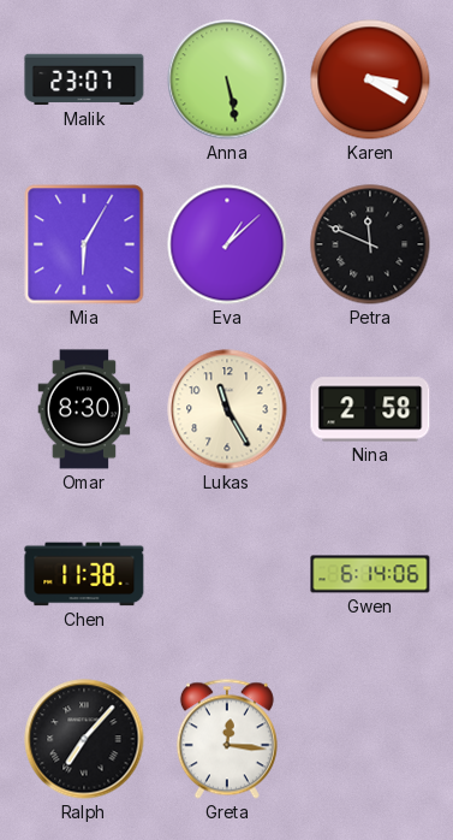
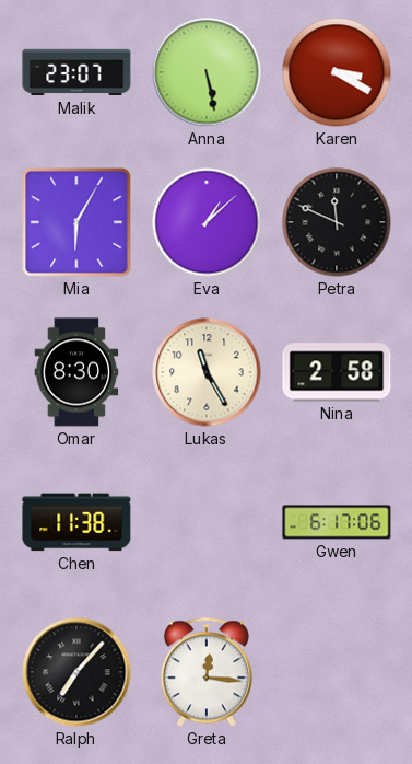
Gwen: 6:14 -> 6:17 (337, 522)
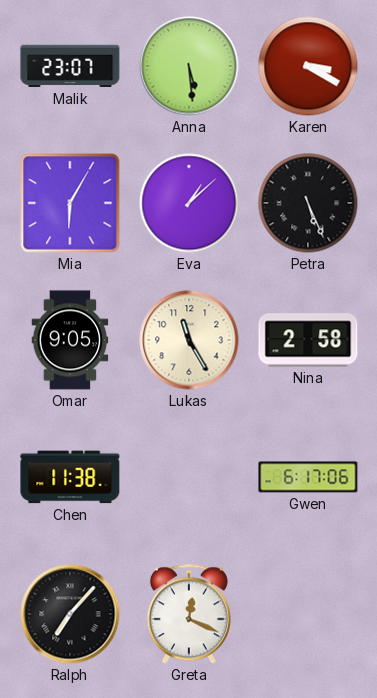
Anna: 5:28 -> 5:29 (189, 66)
Petra: 11:49 -> 5:26 (308, 203)
Omar: 8:30 -> 9:05 (70, 340)
Greta: 12:16 -> 12:19 (189, 614)
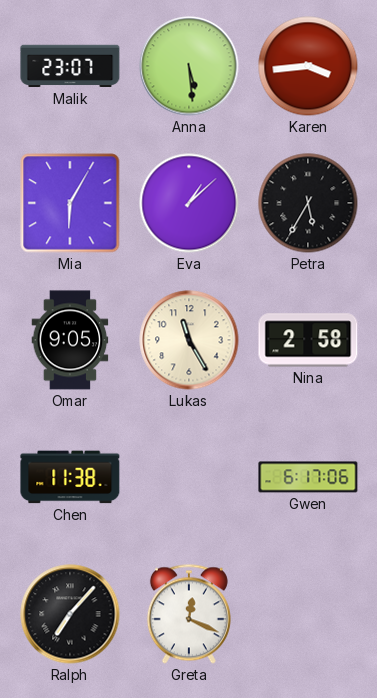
Karen: 3:20 -> 3:44 (308, 66)
Petra: 5:26 -> 5:35 (308, 203)
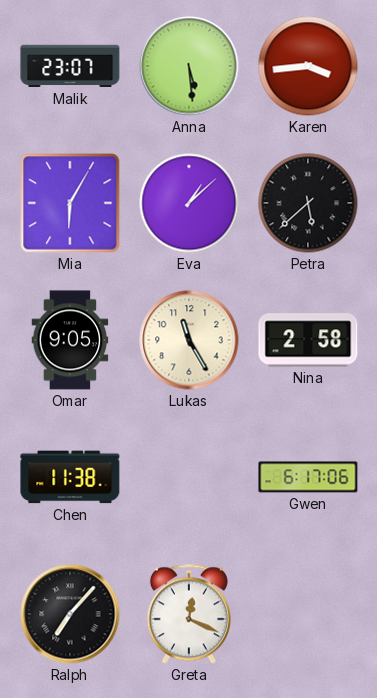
Petra: 5:35 -> 5:38 (308, 203)
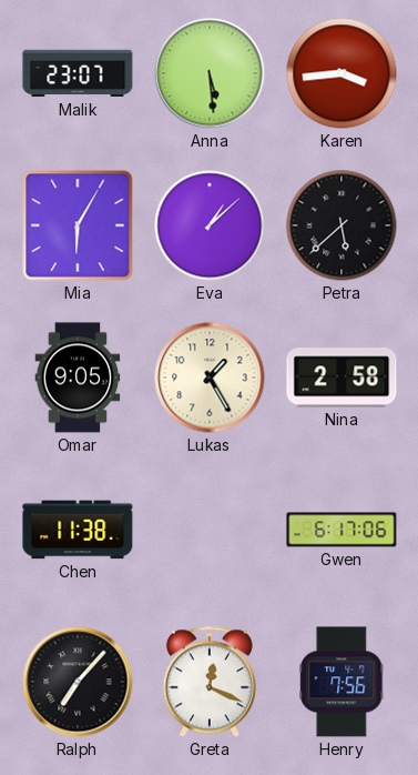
Lukas: 11:25 -> 1:25 (210, 378)
Henry: none -> 7:56 (341, 682)
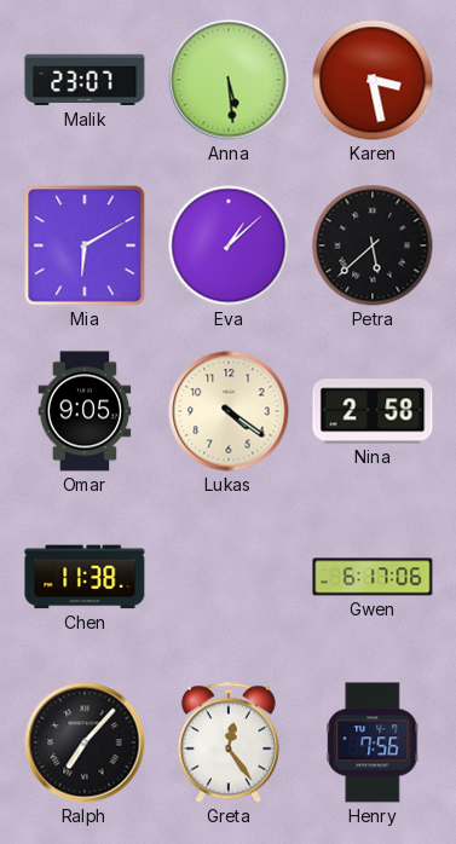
Karen: 3:44 -> 3:28 (373, 80)
Mia: 6:05 -> 6:10 (85, 245)
Lukas: 1:25 -> 4:21 (229, 411)
Greta: 12:19 -> 12:24 (229, 742)
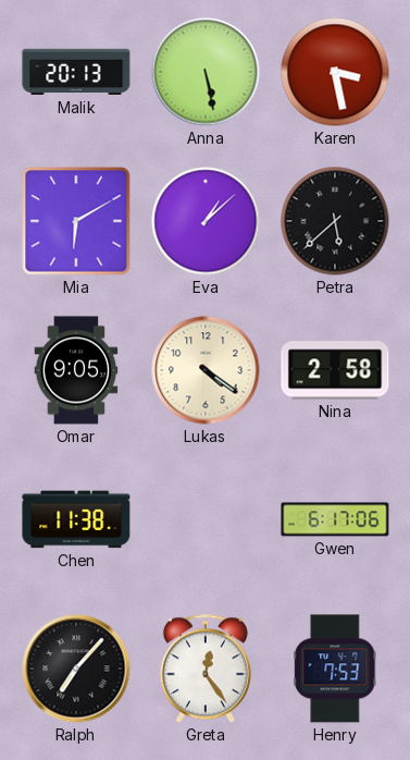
Malik: 23:07 -> 20:13 (76, 72)
Anna: 5:29 -> 5:28 (206, 72)
Henry: 7:56 -> 7:53 (335, 669)
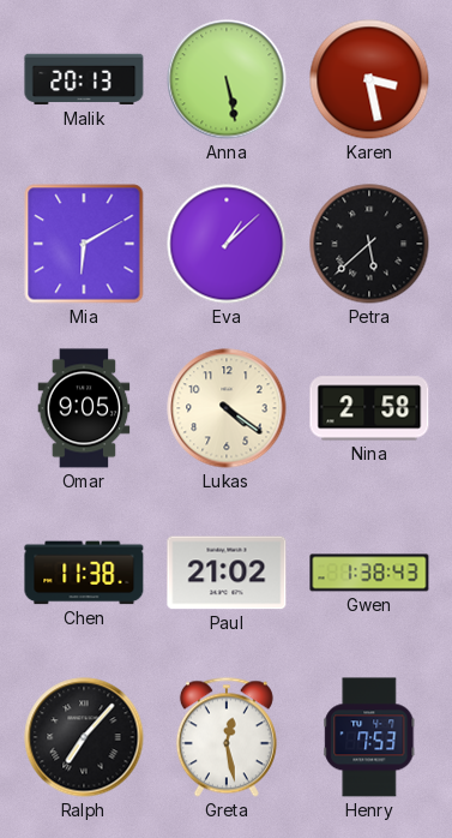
Paul: none -> 21:02 (227, 573)
Gwen: 6:17 -> 1:38 (369, 573)
Greta: 12:24 -> 12:28 (227, 737)
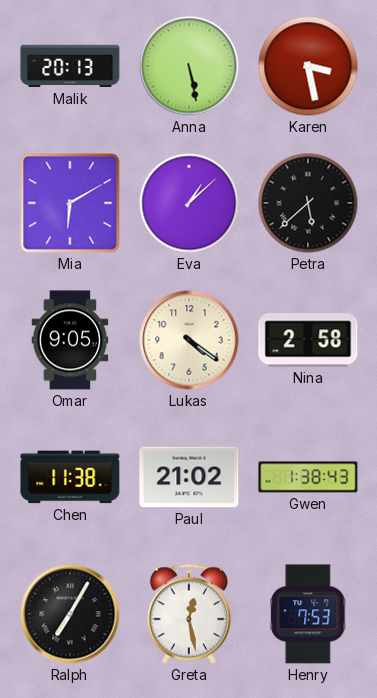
Ralph: 7:07 -> 7:05 (70, 614)
